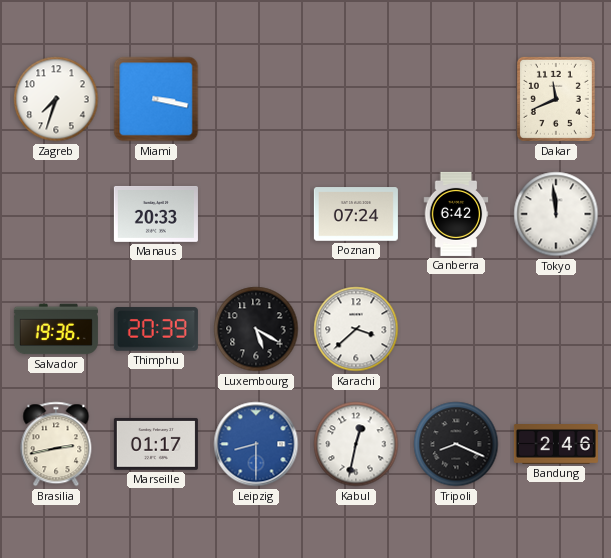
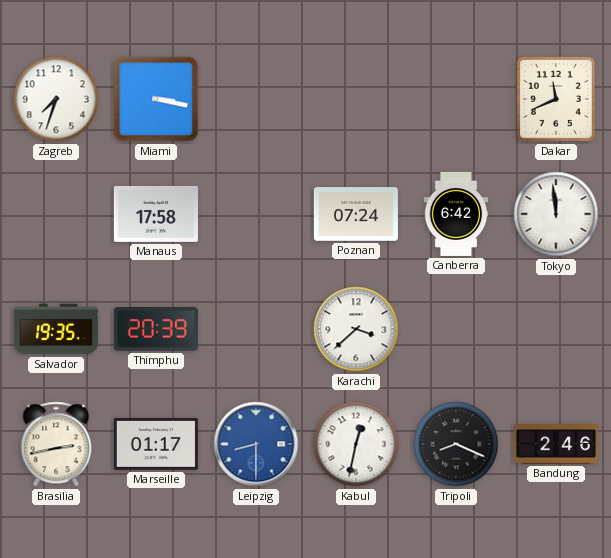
Manaus: 20:33 -> 17:58 (156, 214)
Salvador: 19:36 -> 19:35 (56, 329)
Luxembourg: 5:20 -> none (256, 329)
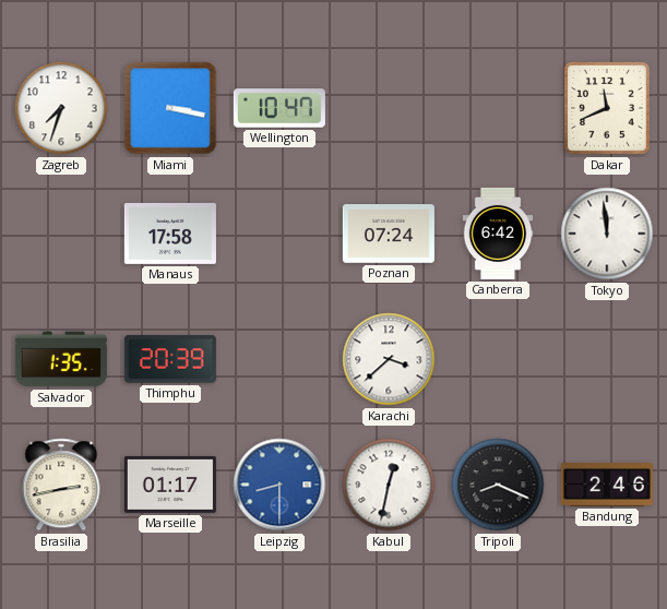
Wellington: none -> 10:47 (279, 108)
Salvador: 19:35 -> 1:35 (61, 359)
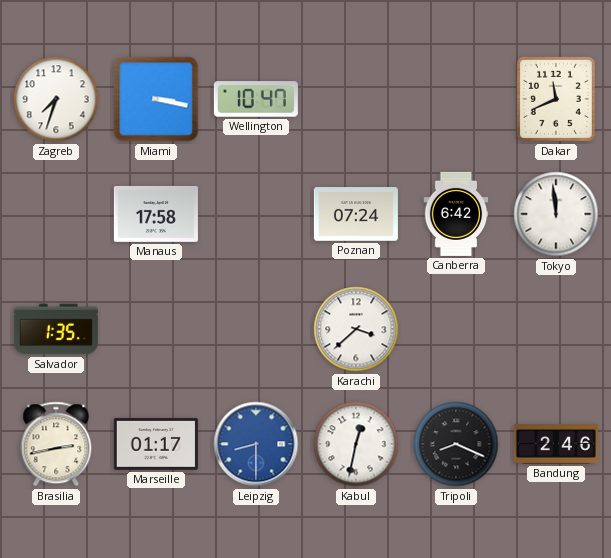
Thimphu: 20:39 -> none (170, 359)
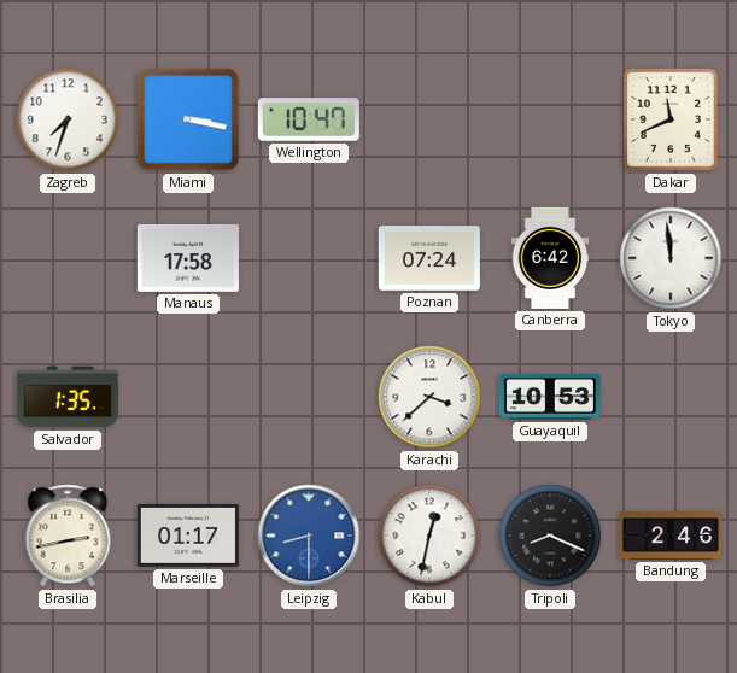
Guayaquil: none -> 10:53 (550, 398)
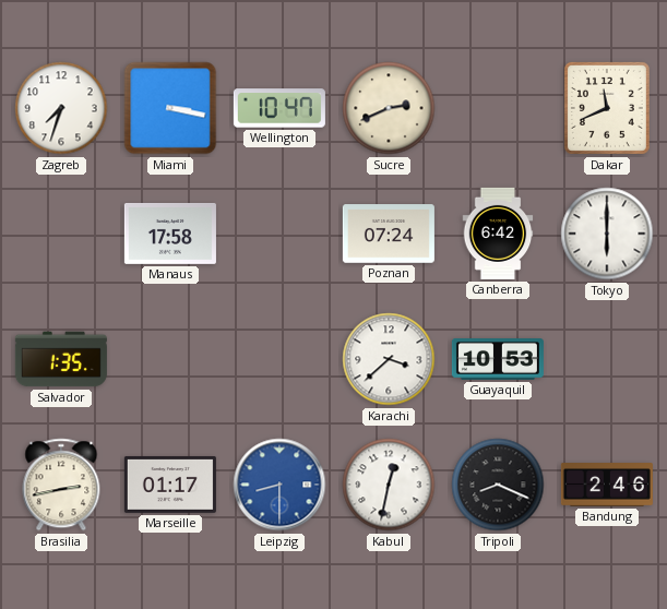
Sucre: none -> 2:41 (389, 108)
Tokyo: 11:59 -> 6:00 (607, 234)
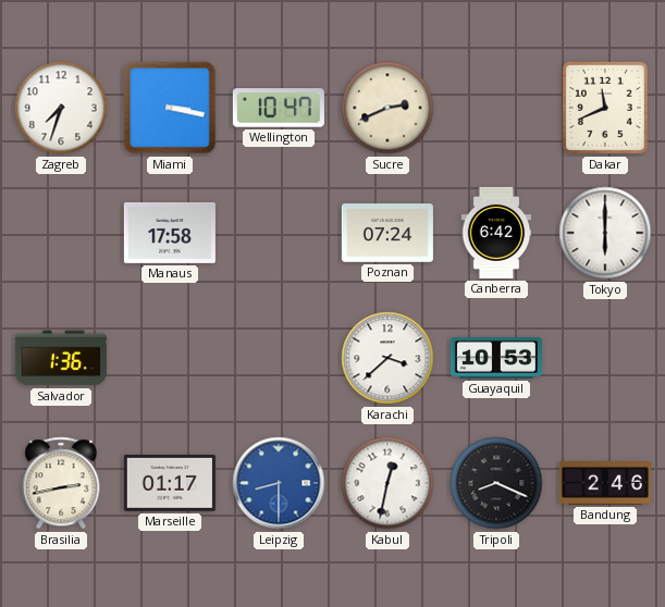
Salvador: 1:35 -> 1:36 (61, 358)
